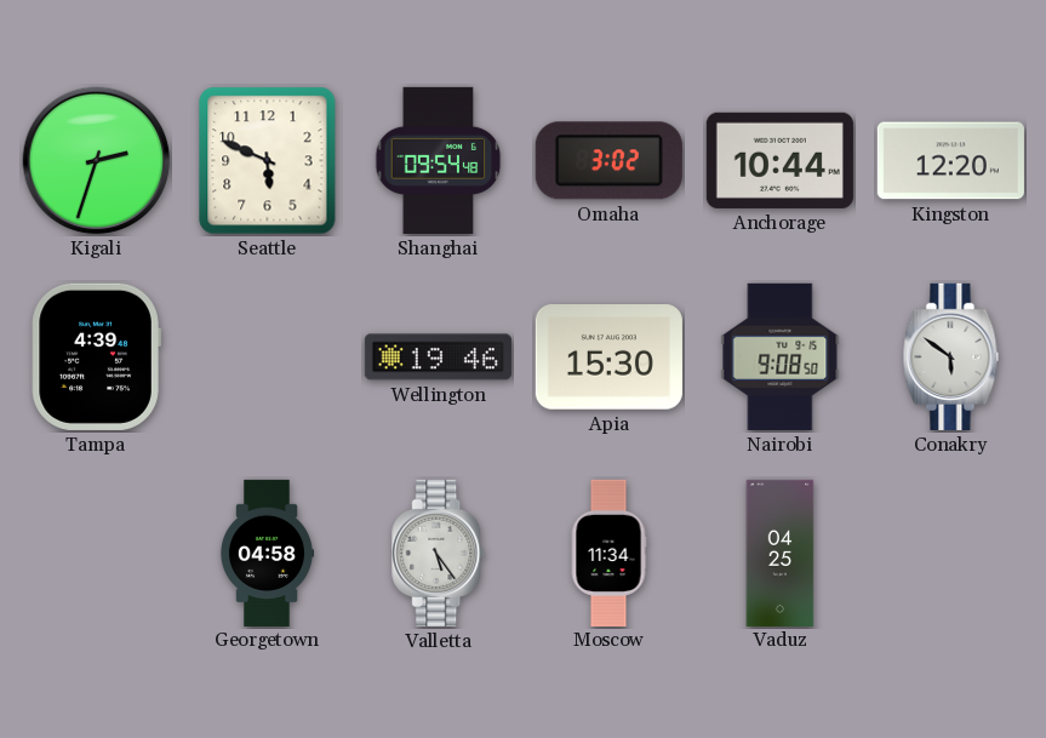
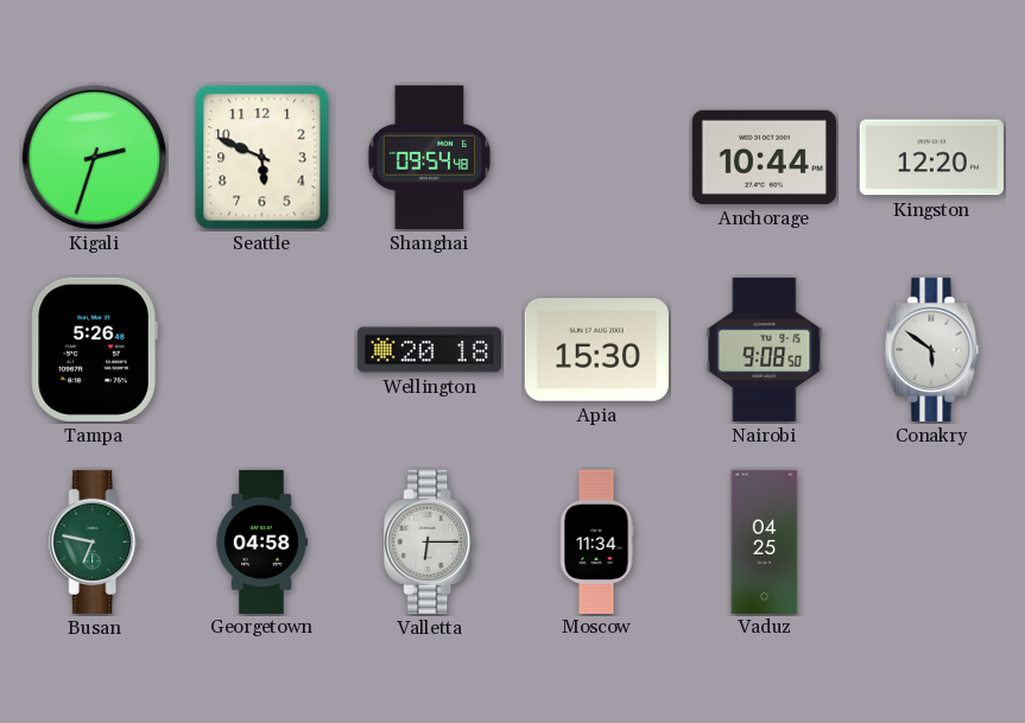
Omaha: 3:02 -> none (608, 161)
Tampa: 4:39 -> 5:26 (94, 349)
Wellington: 19:46 -> 20:18 (429, 350)
Busan: none -> 6:47 (95, 541)
Valletta: 5:24 -> 6:15 (430, 541)
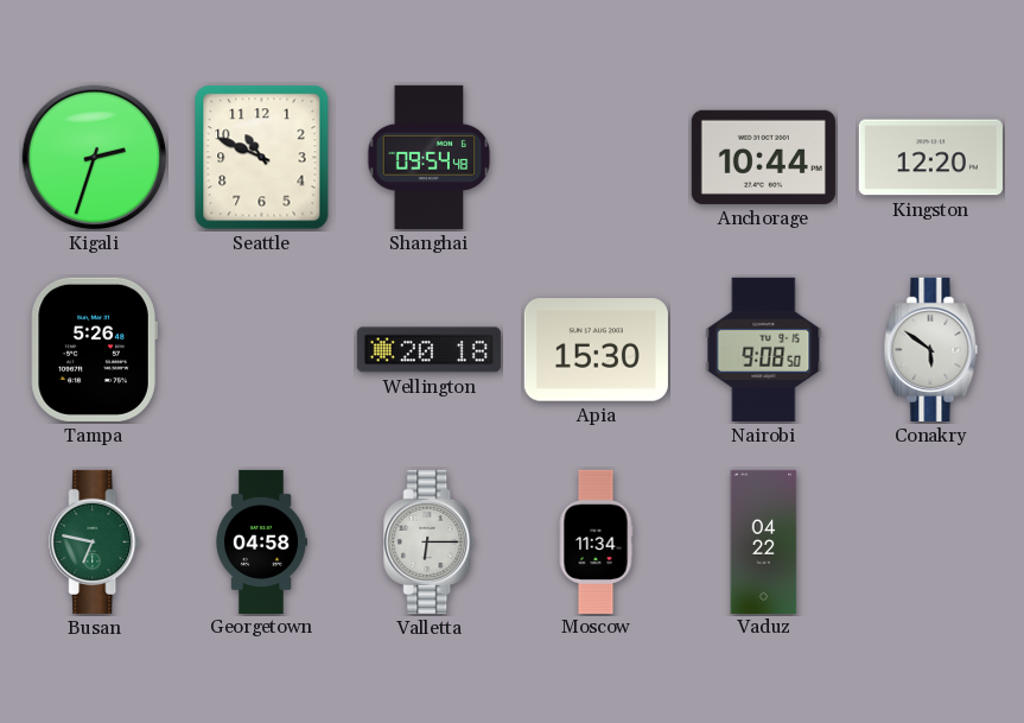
Seattle: 5:49 -> 10:49 (262, 158)
Vaduz: 04:25 -> 04:22 (764, 541)
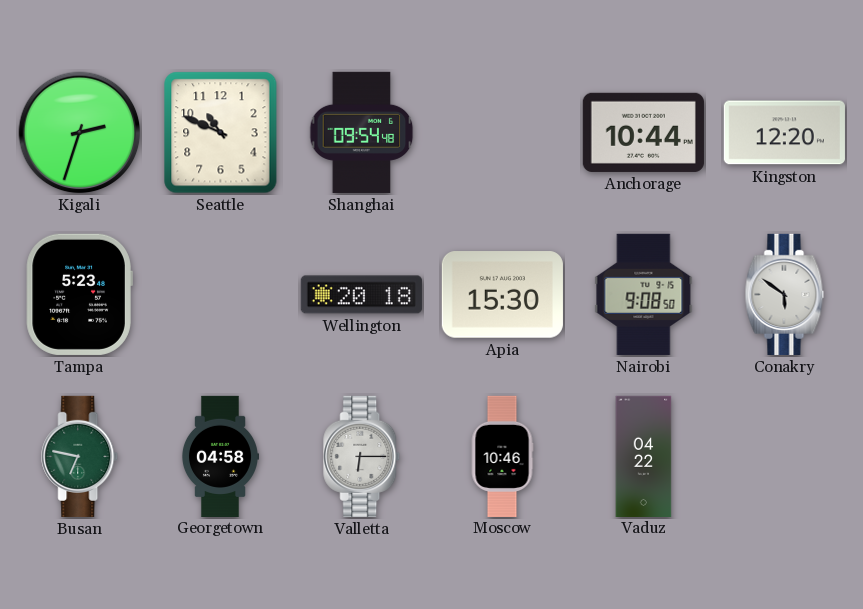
Tampa: 5:26 -> 5:23 (79, 294)
Moscow: 11:34 -> 10:46 (502, 456)
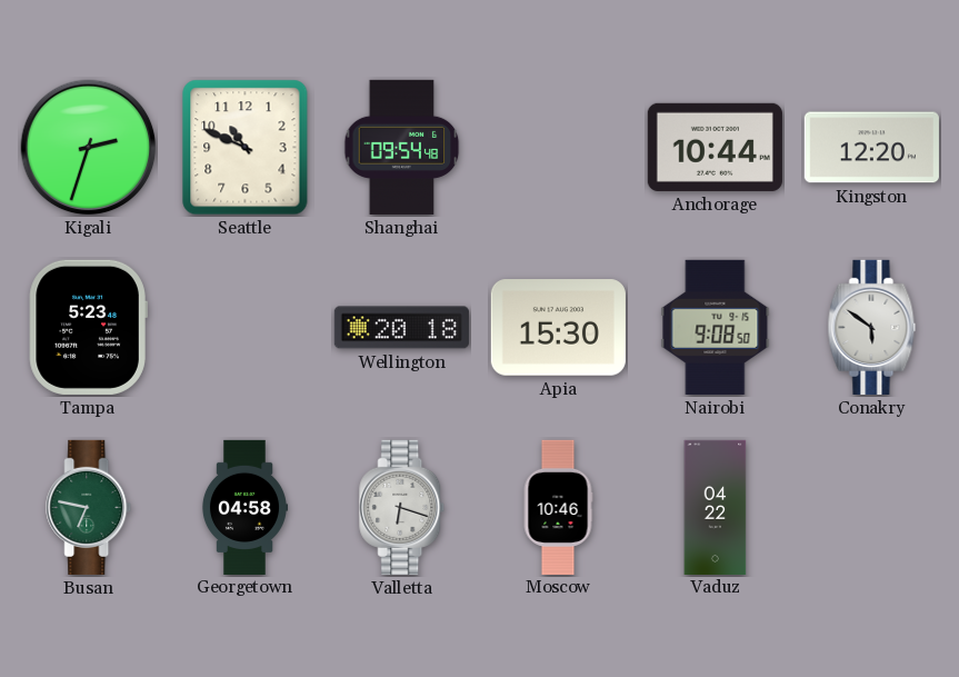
Valletta: 6:15 -> 6:18 (402, 507)
